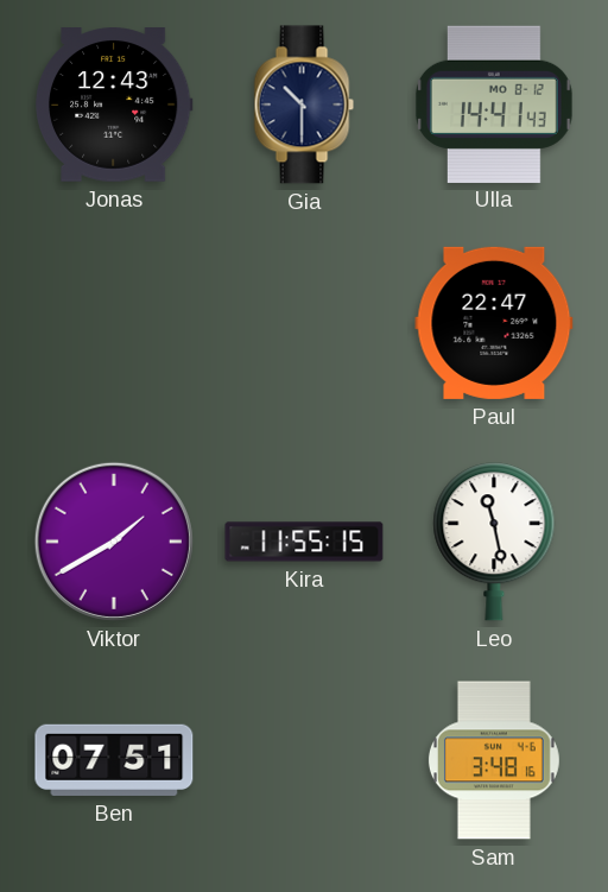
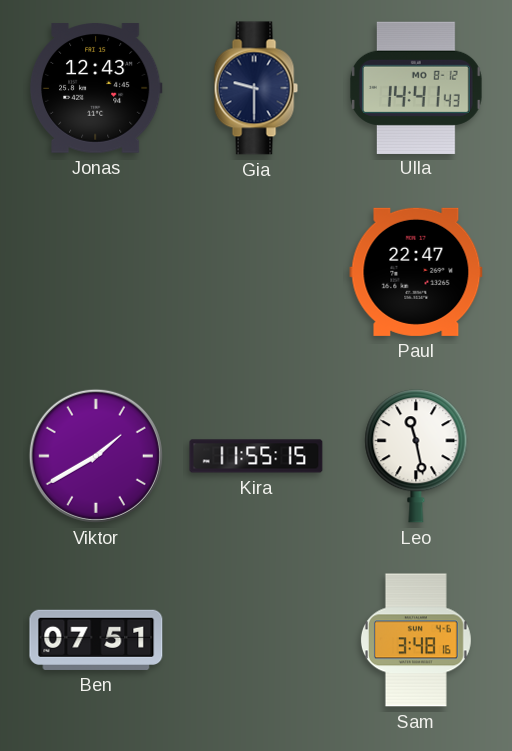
Gia: 10:30 -> 9:30 (256, 88)
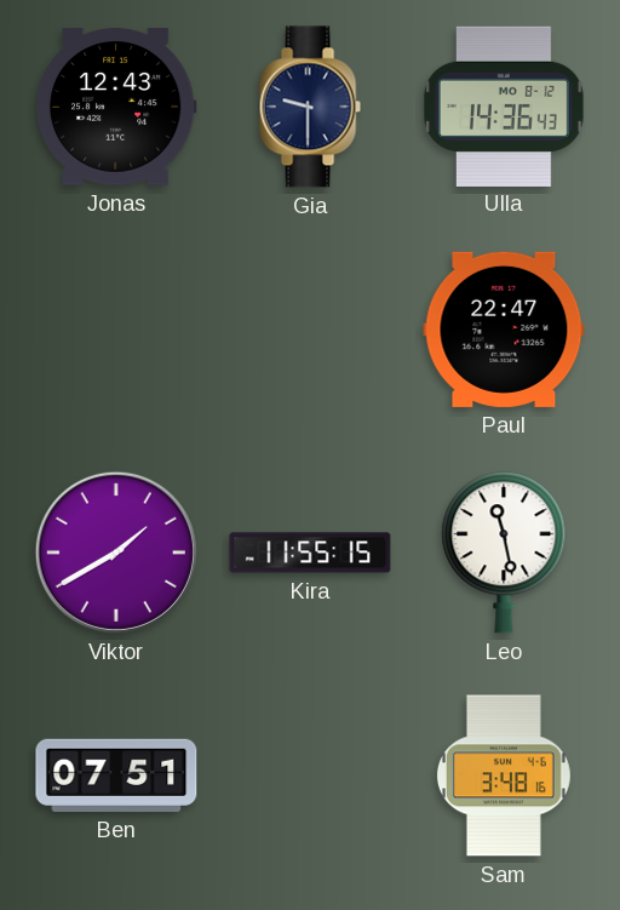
Ulla: 14:41 -> 14:36 (504, 105)
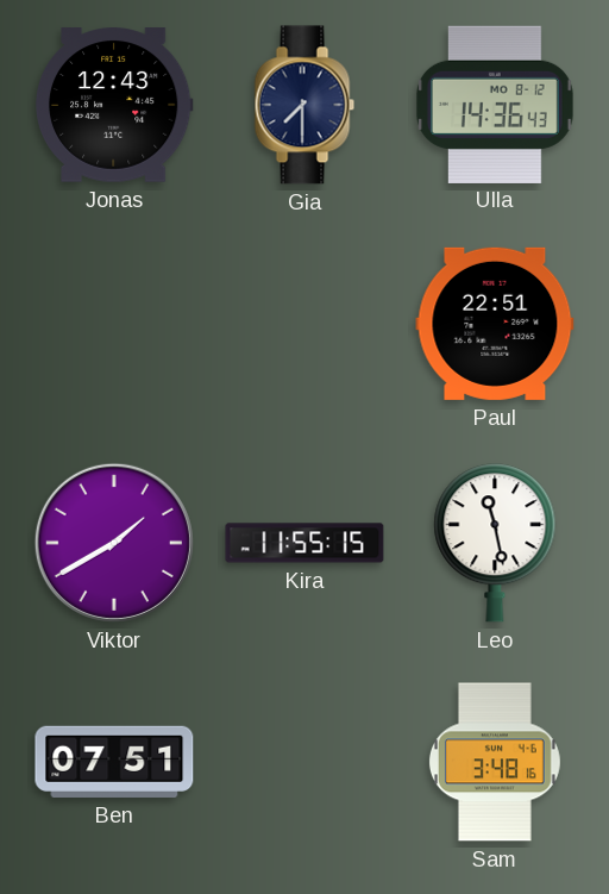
Gia: 9:30 -> 7:30 (304, 105)
Paul: 22:47 -> 22:51 (495, 324)
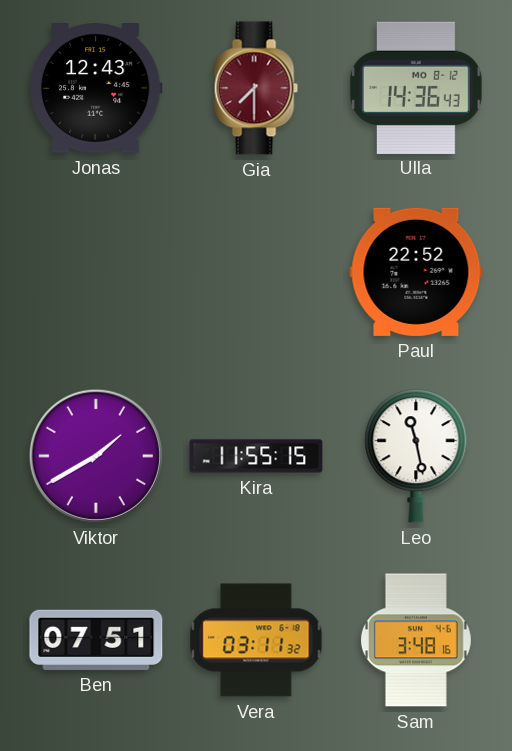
Gia dial: navy -> burgundy (256, 88)
Paul: 22:51 -> 22:52 (416, 272)
Vera: none -> 03:11 (256, 640)
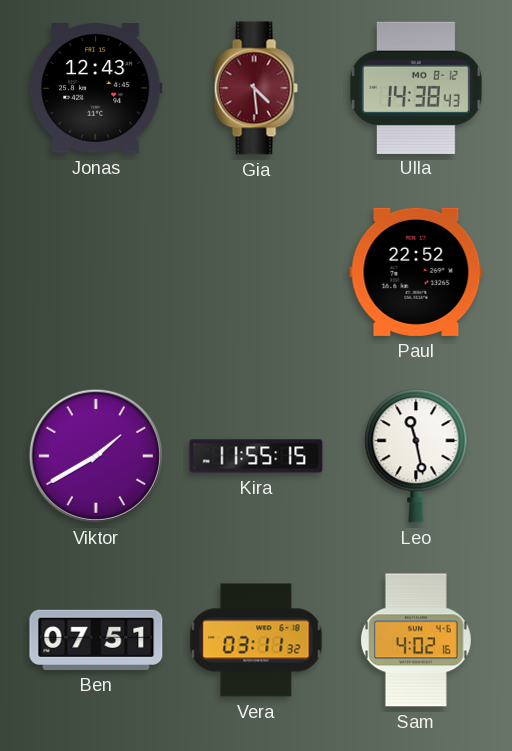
Gia: 7:30 -> 4:29 (256, 88)
Ulla: 14:36 -> 14:38 (416, 87)
Sam: 3:48 -> 4:02 (416, 640)
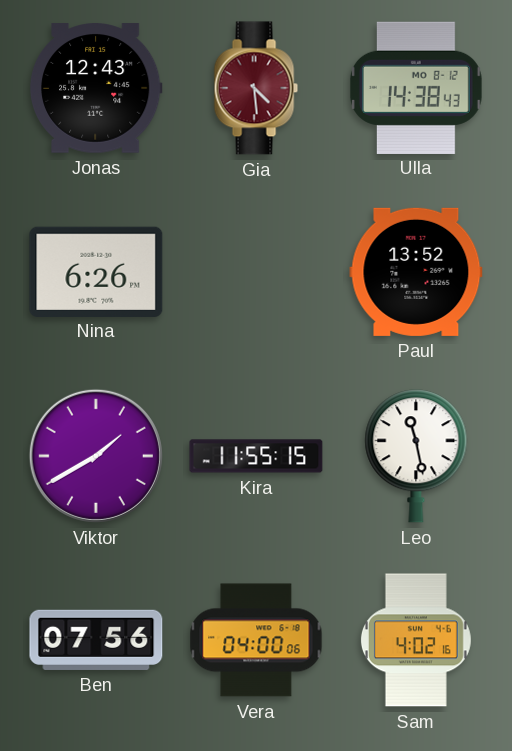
Nina: none -> 6:26 (96, 271)
Paul: 22:52 -> 13:52 (416, 272)
Ben: 07:51 -> 07:56 (96, 640)
Vera: 03:11 -> 04:00 (256, 640)
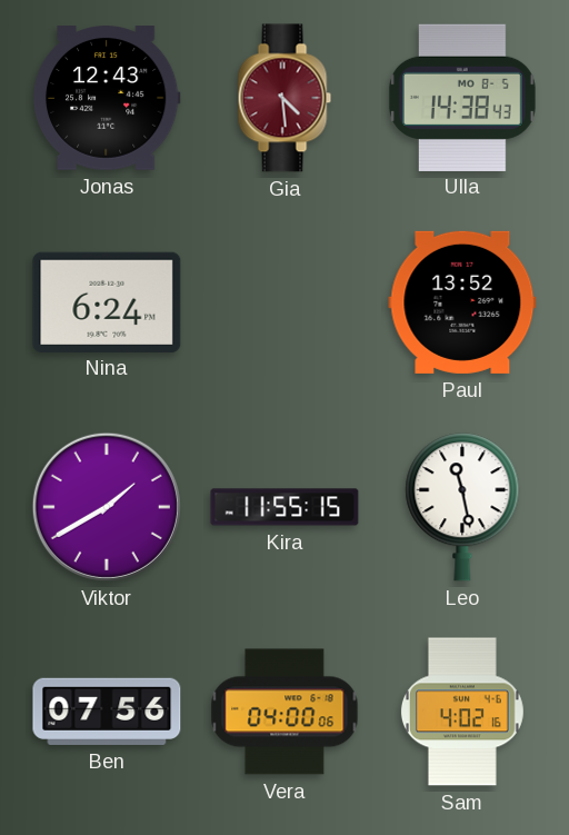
Ulla date: MO 8-12 -> MO 8-5 (462, 97)
Nina: 6:26 -> 6:24 (107, 301)
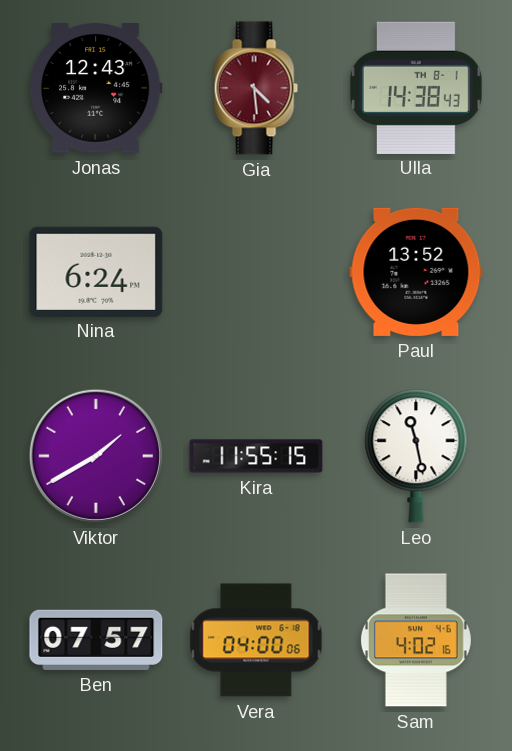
Ulla date: MO 8-5 -> TH 8-1 (416, 87)
Ben: 07:56 -> 07:57 (96, 640)
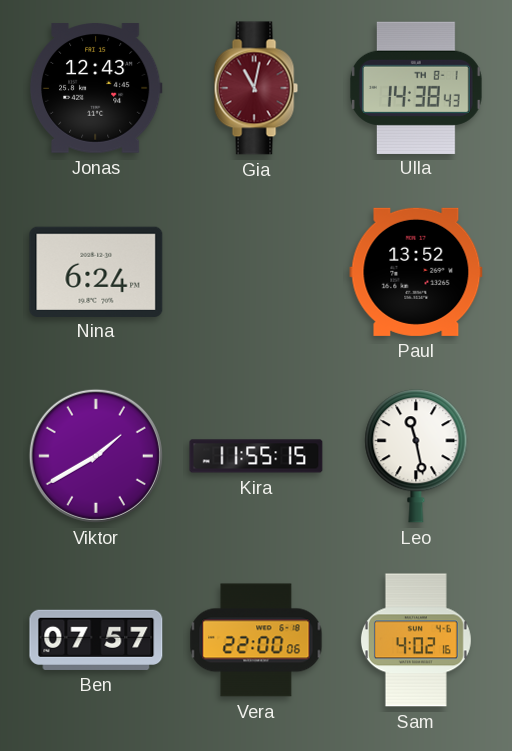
Gia: 4:29 -> 11:02 (256, 88)
Vera: 04:00 -> 22:00 (256, 640)
